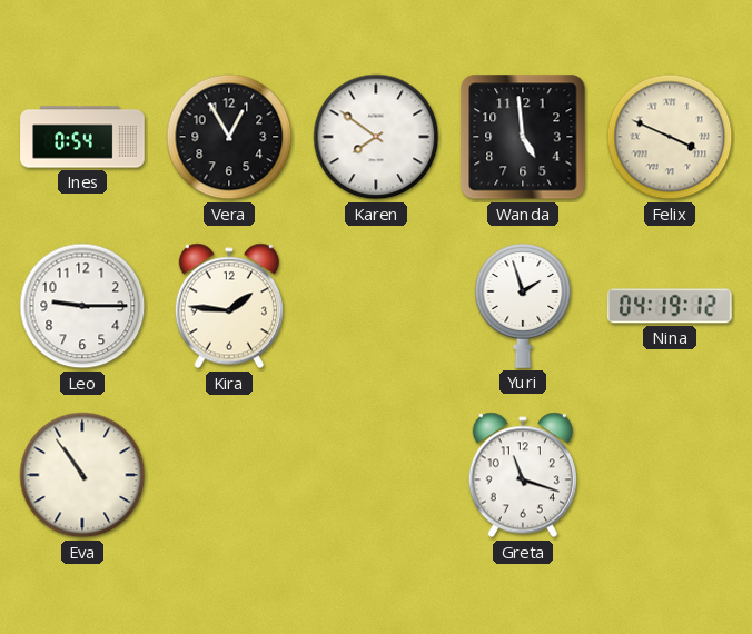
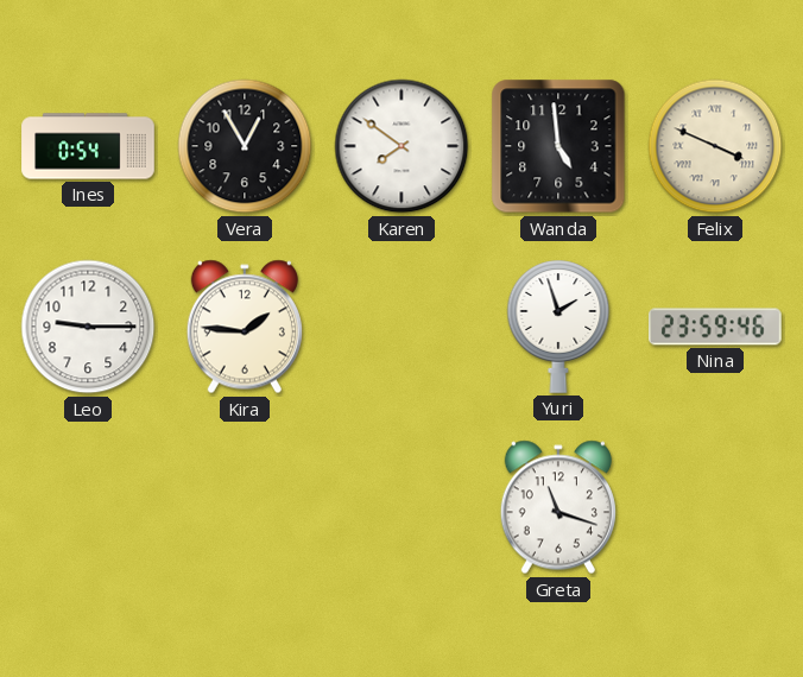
Nina: 04:19 -> 23:59 (716, 327)
Eva: 10:54 -> none (82, 475)
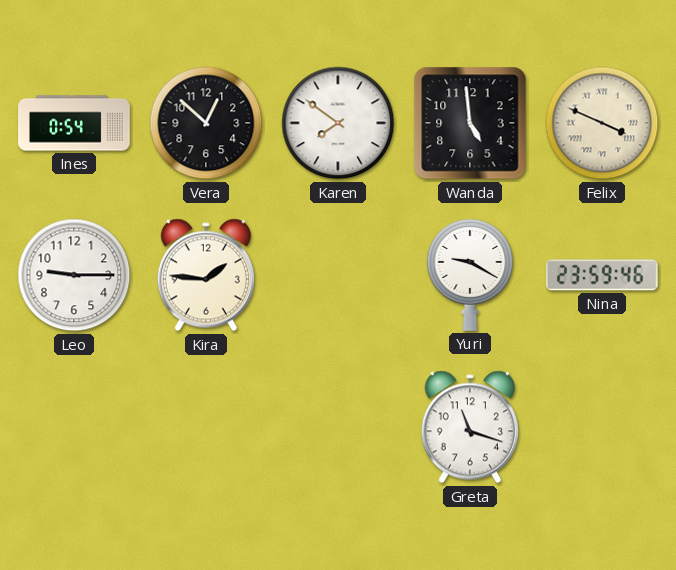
Vera: 12:55 -> 12:52 (206, 123)
Yuri: 1:57 -> 9:20 (470, 275)
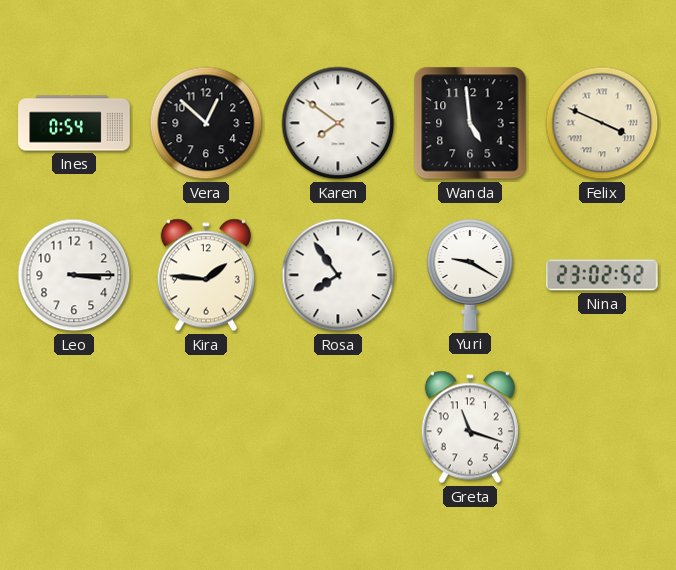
Leo: 9:15 -> 3:15 (74, 275)
Rosa: none -> 7:54 (338, 275)
Nina: 23:59 -> 23:02 (603, 275)
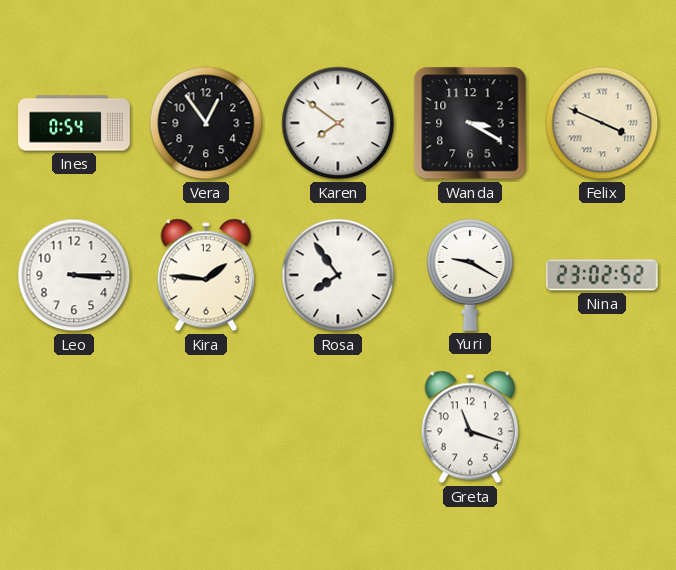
Vera: 12:52 -> 12:54 (206, 123)
Wanda: 4:59 -> 3:20 (470, 123)
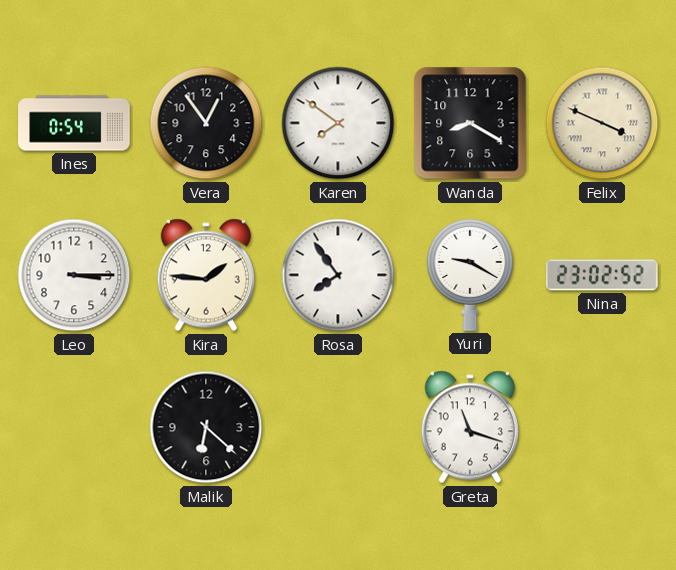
Wanda: 3:20 -> 8:20 (470, 123)
Malik: none -> 6:22 (206, 427)
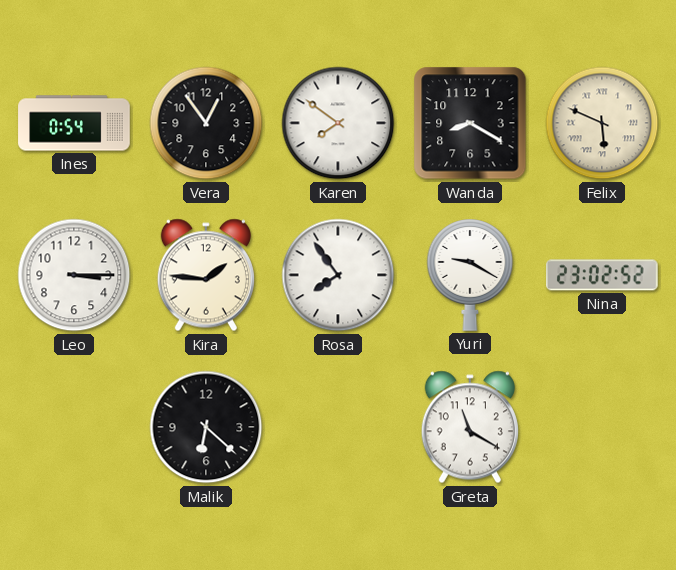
Felix: 3:49 -> 5:49 (602, 123)
Greta: 11:18 -> 11:20 (470, 427)
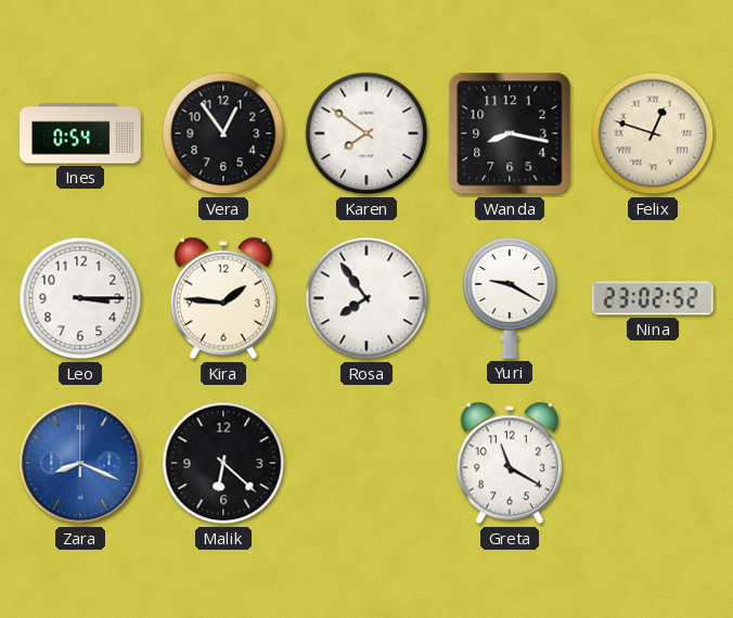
Wanda: 8:20 -> 8:17 (510, 133)
Felix: 5:49 -> 12:48 (653, 133)
Zara: none -> 8:19 (80, 463)
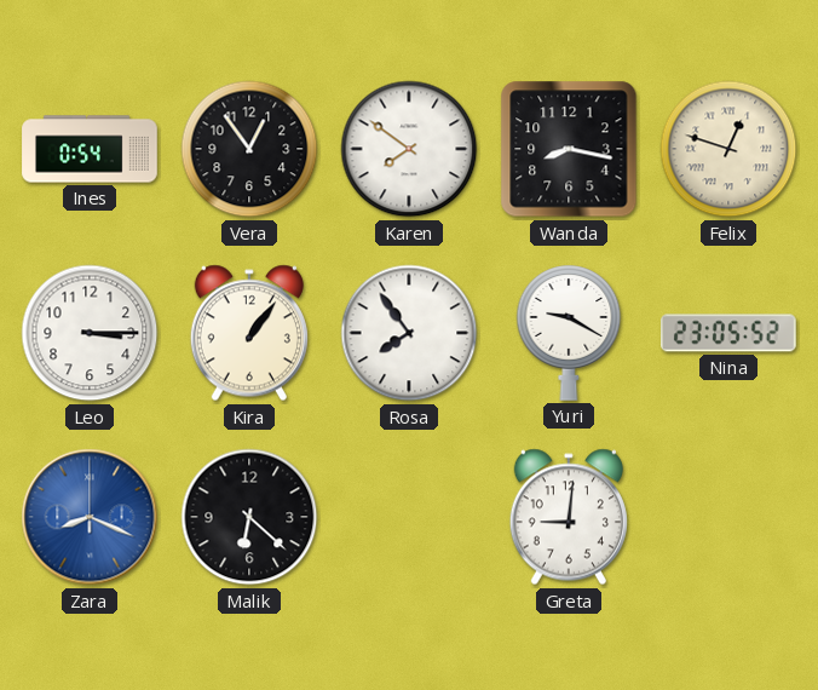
Kira: 1:46 -> 1:06 (249, 333)
Nina: 23:02 -> 23:05 (730, 333)
Greta: 11:20 -> 9:01 (569, 517)
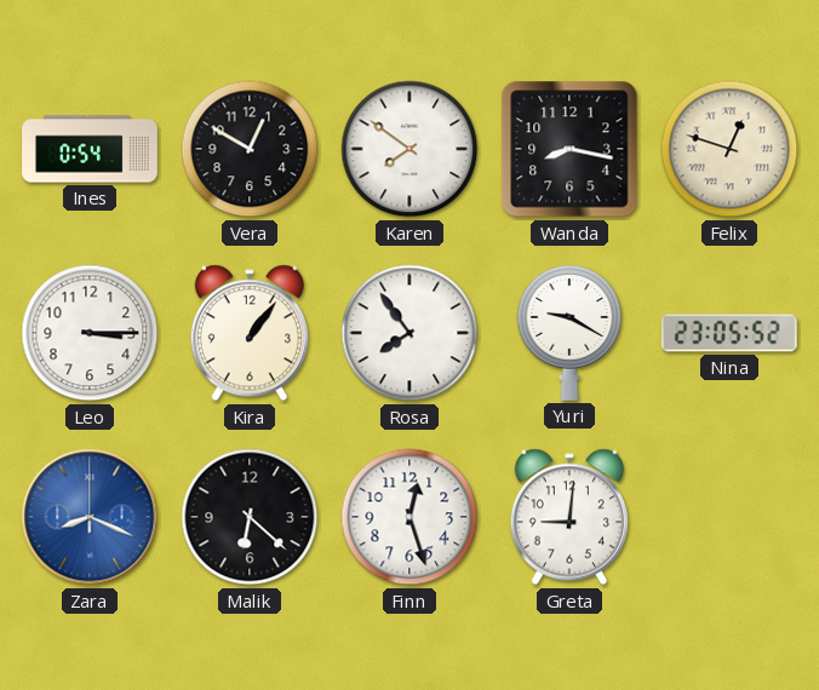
Vera: 12:54 -> 12:50 (250, 149)
Finn: none -> 12:27 (409, 517)
